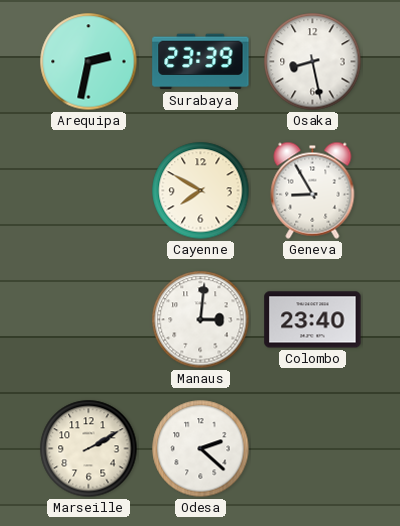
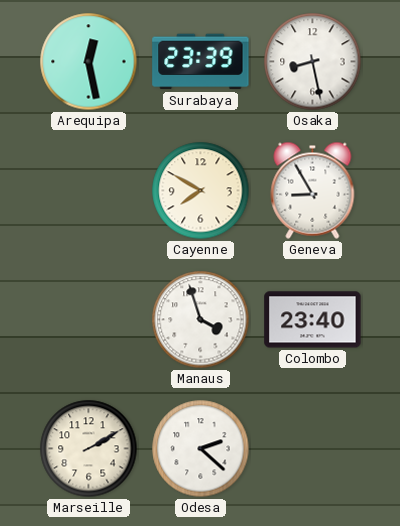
Arequipa: 2:32 -> 12:28 (89, 62)
Manaus: 3:01 -> 3:57 (201, 320)
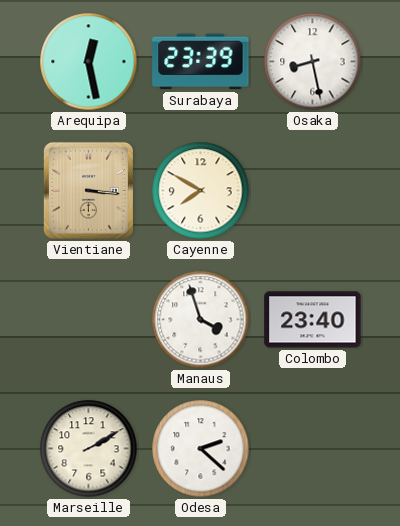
Vientiane: none -> 3:16 (88, 190)
Geneva: 8:55 -> none (313, 190)
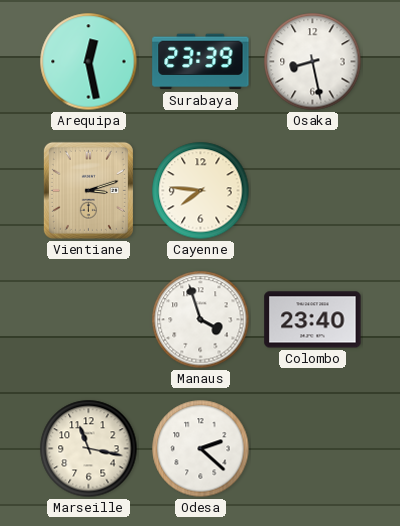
Vientiane: 3:16 -> 3:12 (88, 190)
Cayenne: 7:50 -> 7:46 (201, 191)
Marseille: 2:10 -> 11:17 (89, 449)
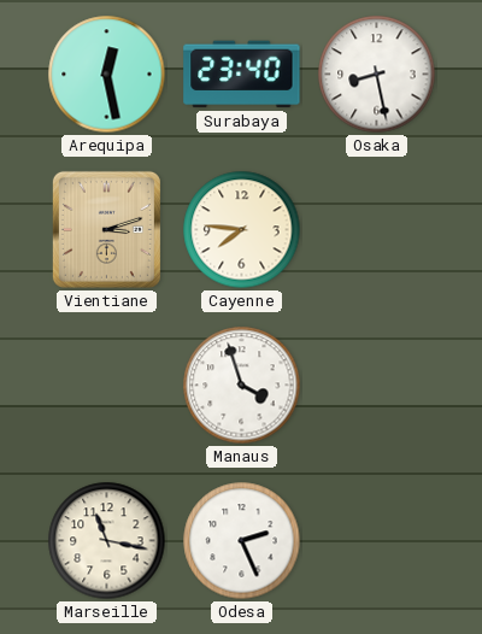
Surabaya: 23:39 -> 23:40 (242, 75)
Colombo: 23:40 -> none (313, 320)
Odesa: 2:22 -> 2:26 (242, 541)
